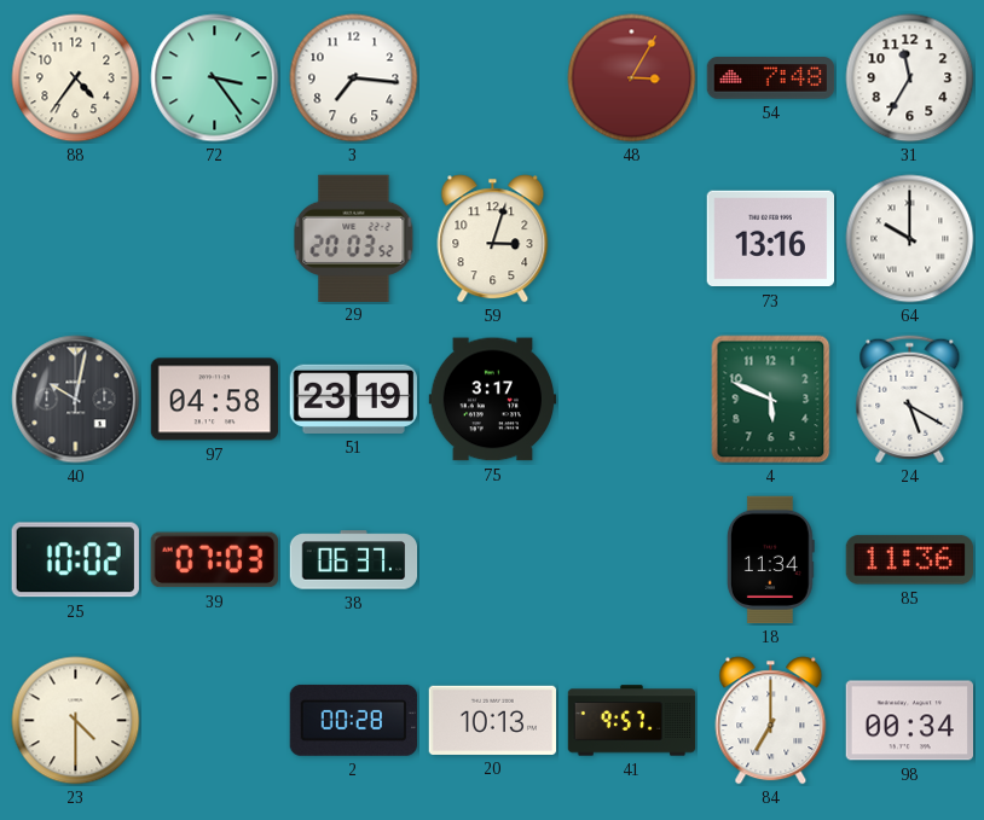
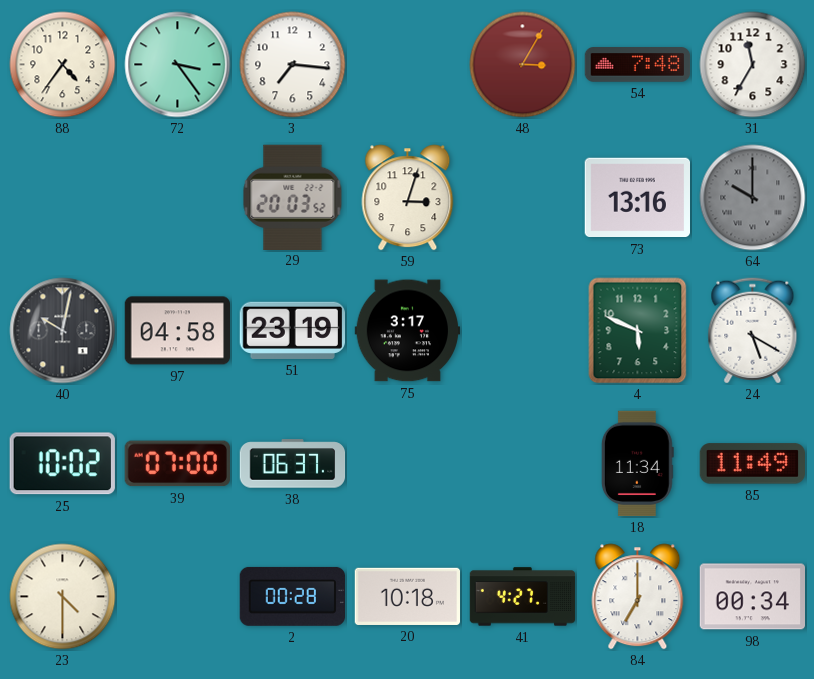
64 dial: white -> grey (753, 198)
39: 07:03 -> 07:00 (177, 464)
85: 11:36 -> 11:49 (752, 464)
20: 10:13 -> 10:18 (408, 596)
41: 9:57 -> 4:27 (523, 597)
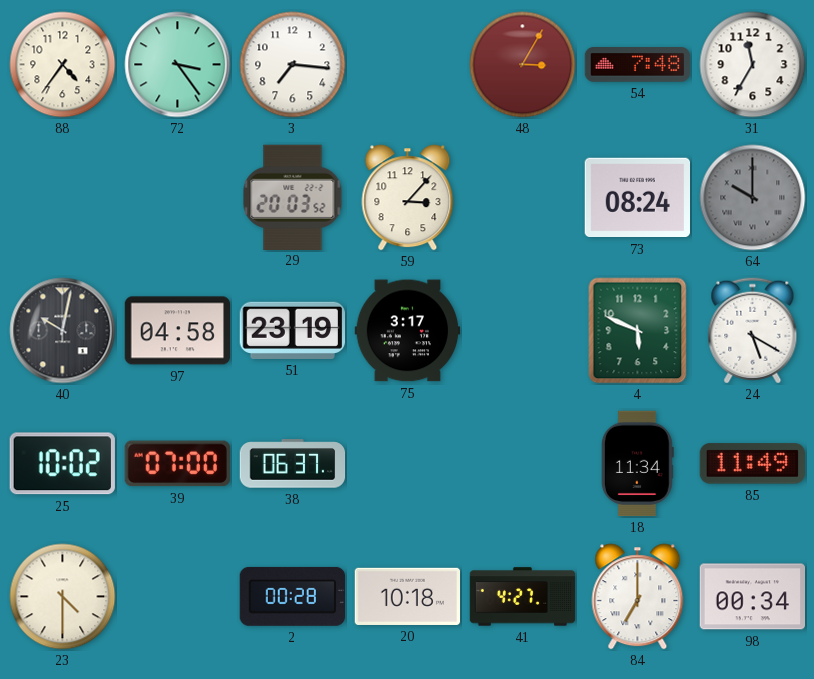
59: 3:03 -> 3:07 (408, 198)
73: 13:16 -> 08:24 (637, 198)
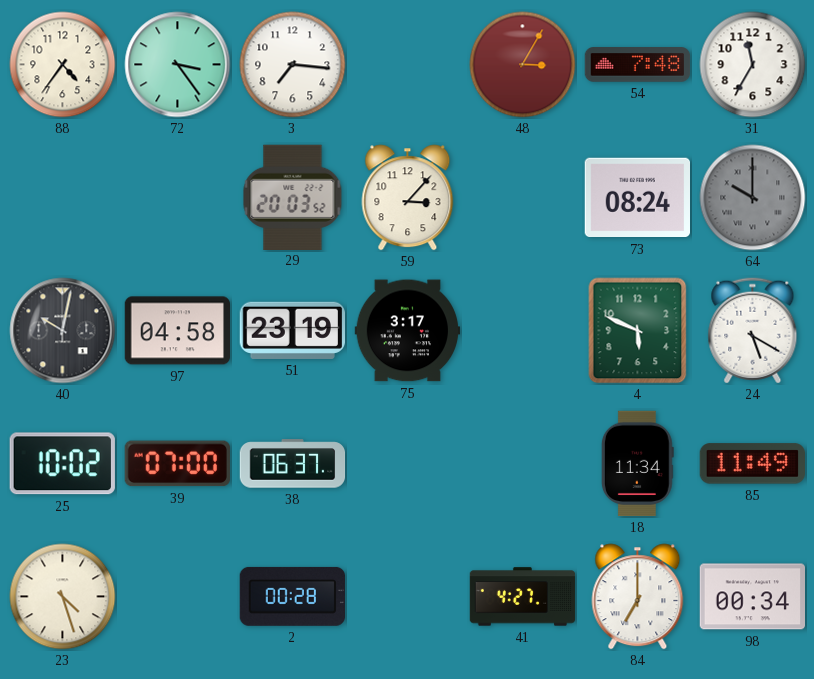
23: 4:30 -> 4:27 (63, 597)
20: 10:18 -> none (408, 596)
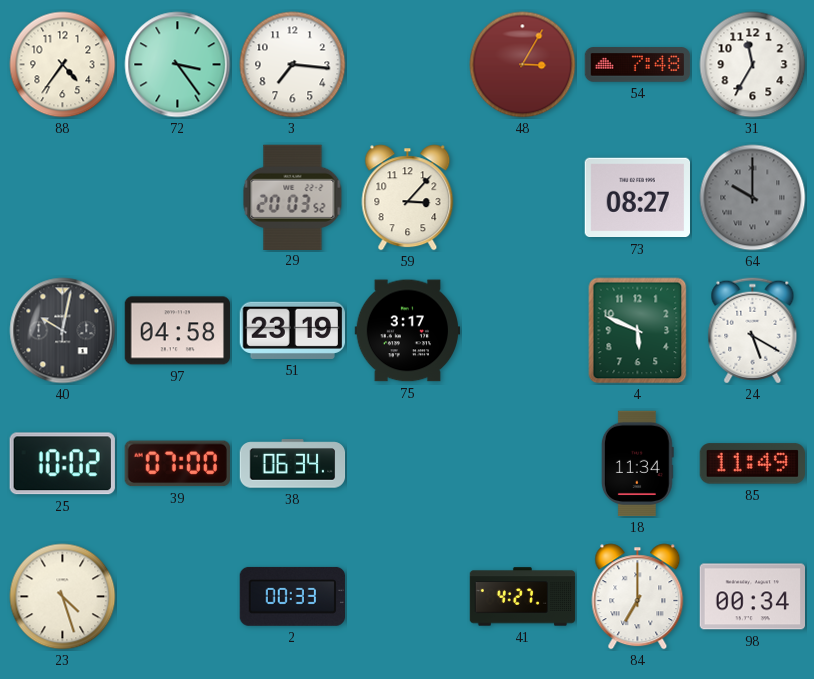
73: 08:24 -> 08:27 (637, 198)
38: 06:37 -> 06:34 (293, 464)
2: 00:28 -> 00:33 (292, 596)
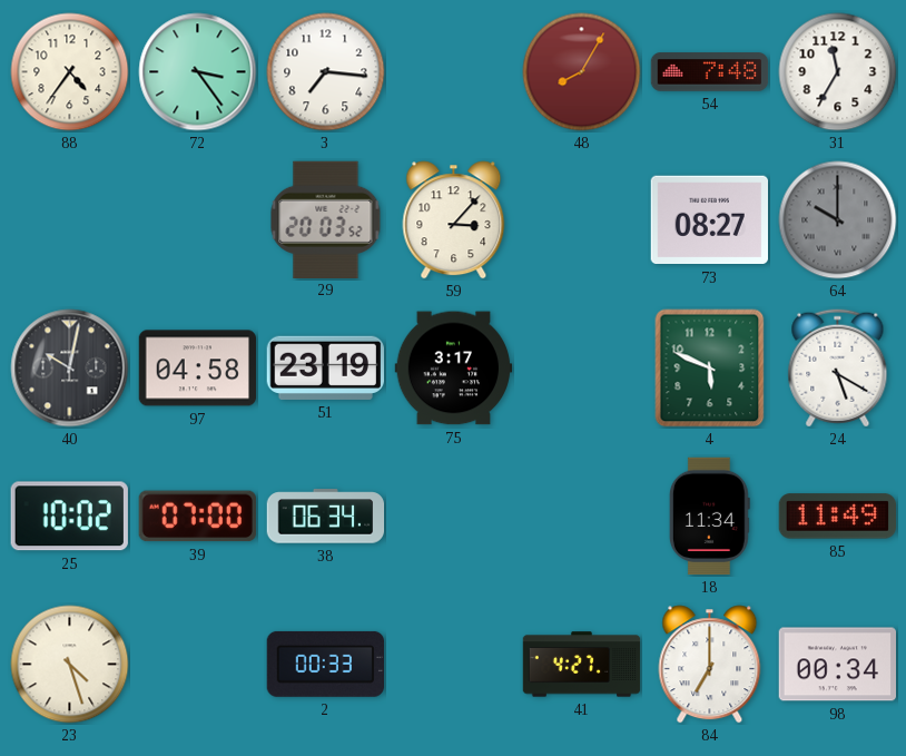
48: 3:05 -> 8:05 (582, 72)
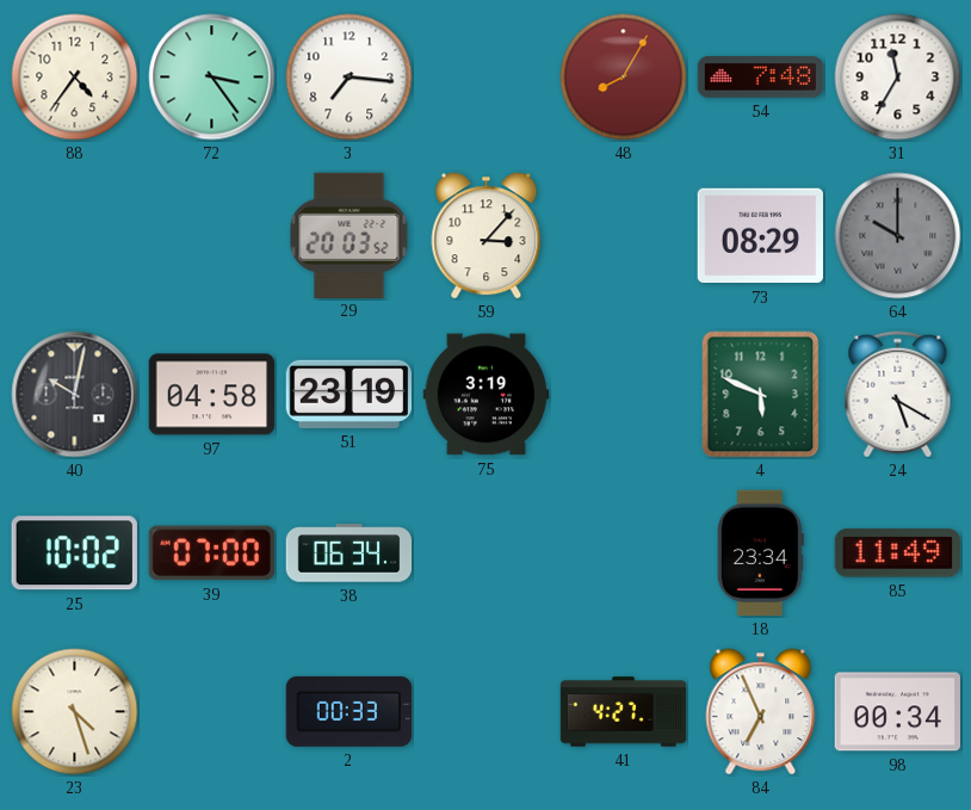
73: 08:27 -> 08:29 (760, 236)
75: 3:17 -> 3:19 (487, 395)
18: 11:34 -> 23:34 (760, 554)
84: 7:00 -> 6:56 (761, 712)
